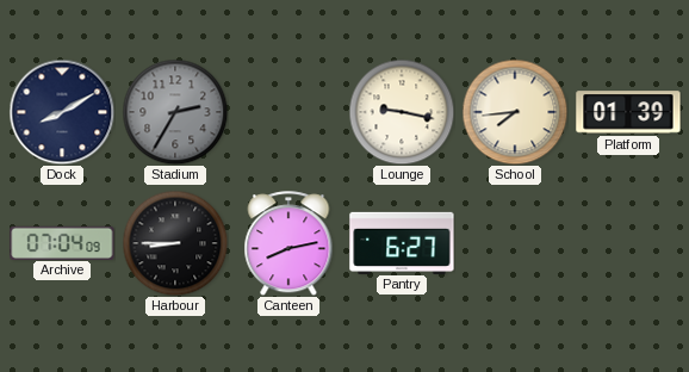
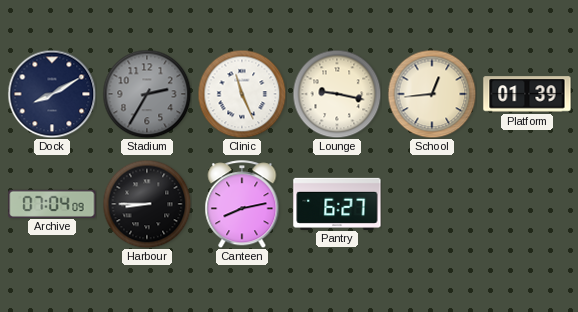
Clinic: none -> 11:26 (242, 94)
School: 7:44 -> 12:44 (432, 94)
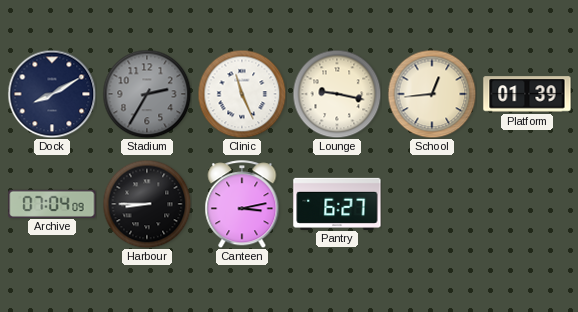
Canteen: 8:13 -> 3:13 (242, 204)
